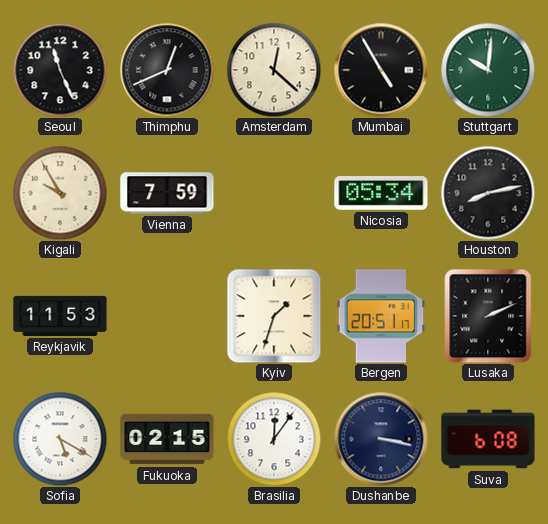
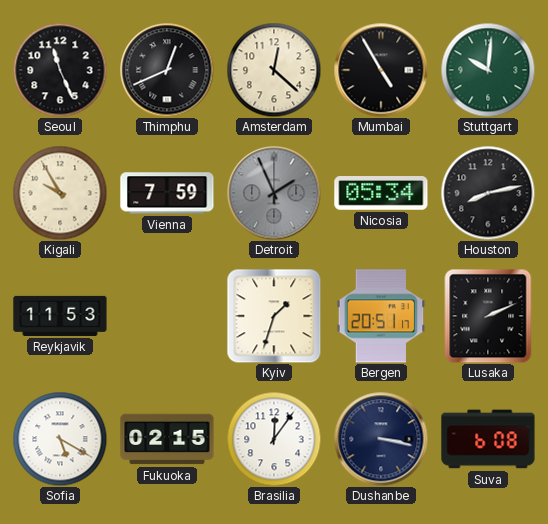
Detroit: none -> 1:56 (274, 193)
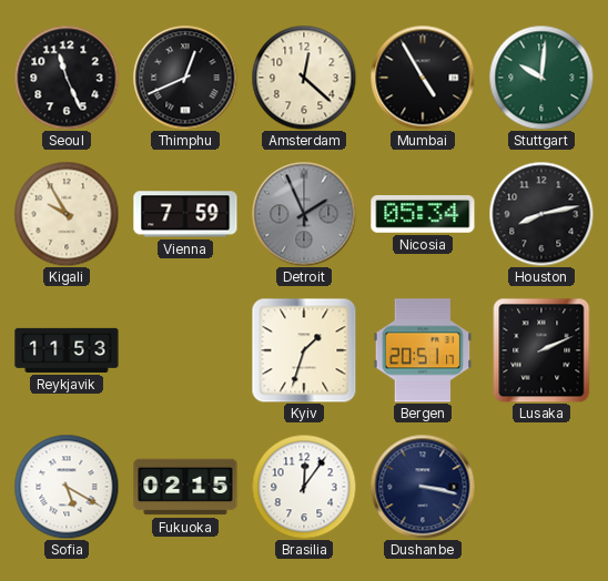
Suva: 6:08 -> none (488, 439)
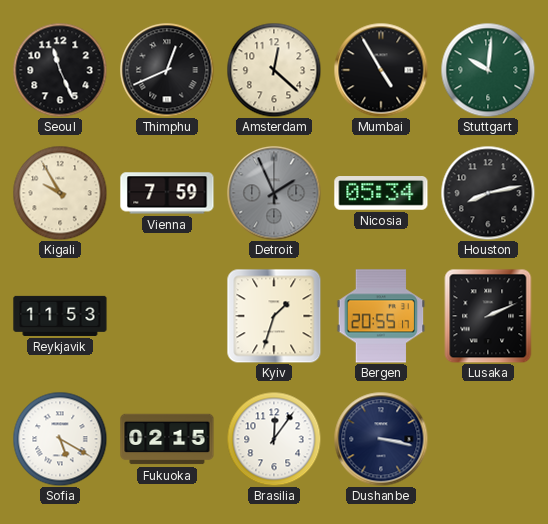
Bergen: 20:51 -> 20:55 (381, 316)
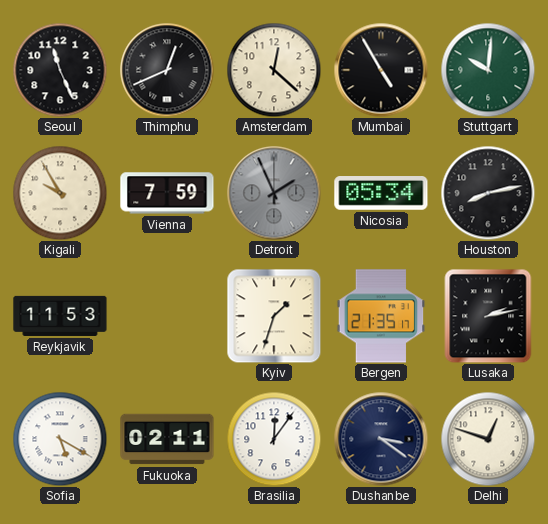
Bergen: 20:55 -> 21:35 (381, 316)
Lusaka: 2:11 -> 2:13 (488, 316)
Fukuoka: 02:15 -> 02:11 (167, 439)
Dushanbe: 3:17 -> 3:21 (381, 439)
Delhi: none -> 12:48 (488, 439)
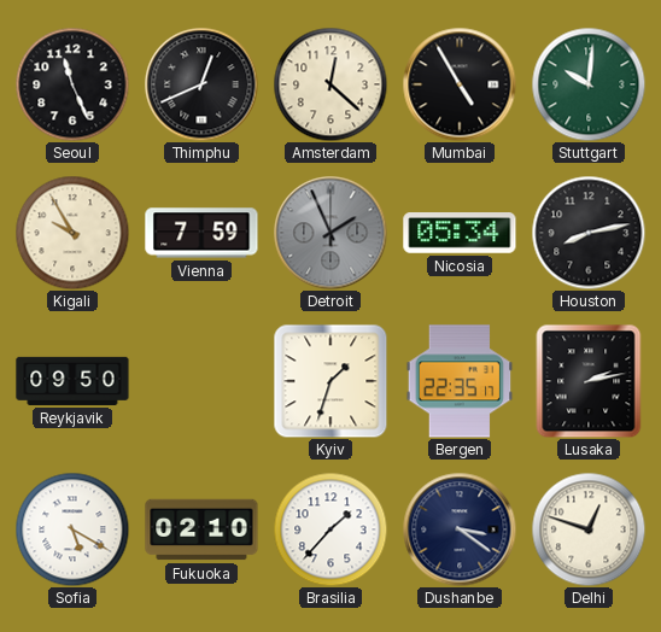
Reykjavik: 11:53 -> 09:50 (72, 381)
Bergen: 21:35 -> 22:35 (460, 381)
Fukuoka: 02:11 -> 02:10 (201, 529)
Brasilia: 12:06 -> 1:37 (330, 529)
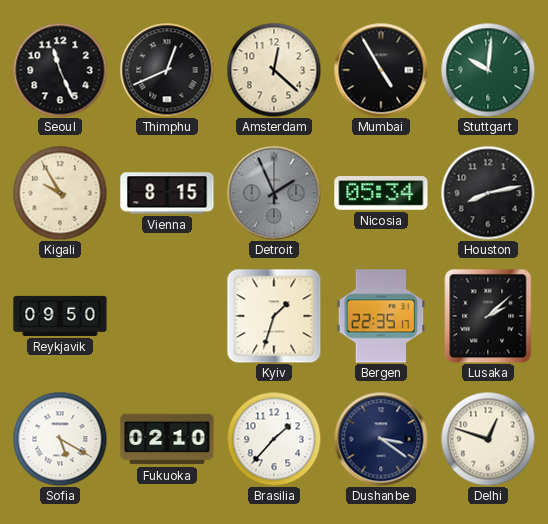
Vienna: 7:59 -> 8:15 (167, 193)
Lusaka: 2:13 -> 2:08 (488, 316)
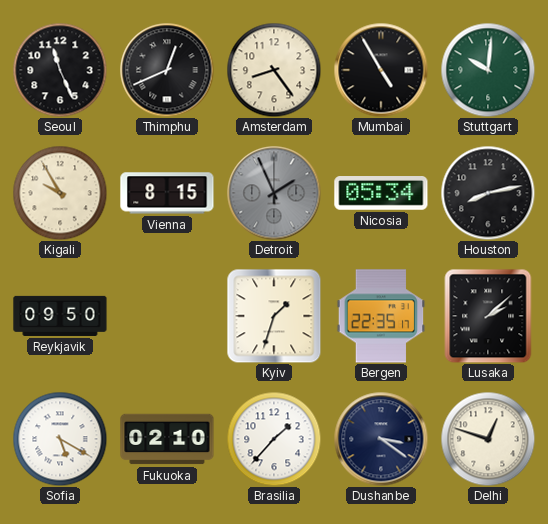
Amsterdam: 12:22 -> 8:24 (274, 70)
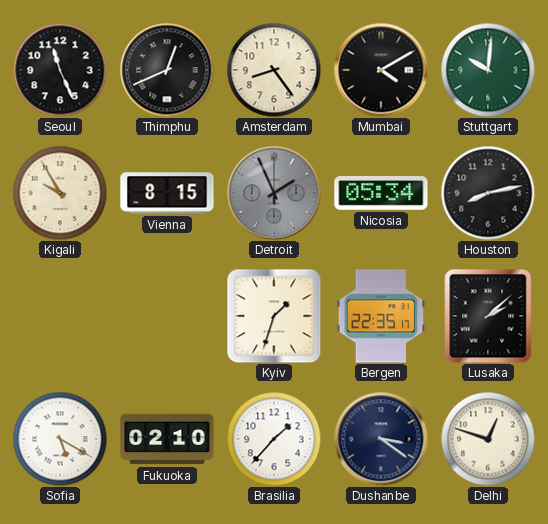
Mumbai: 4:55 -> 4:10 (381, 70)
Reykjavik: 09:50 -> none (60, 316)
